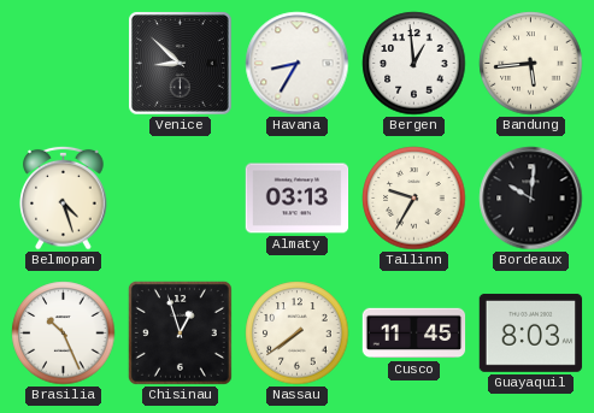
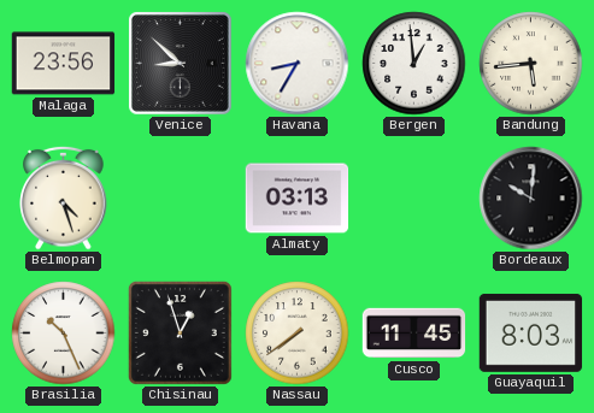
Malaga: none -> 23:56 (64, 64)
Tallinn: 9:35 -> none (414, 199)
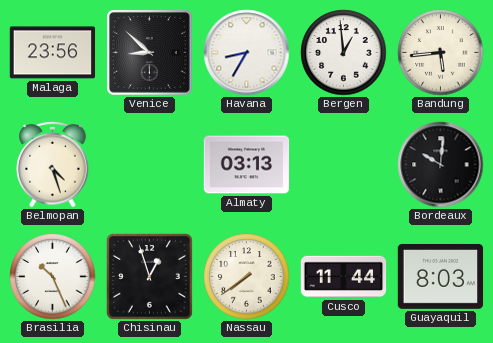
Cusco: 11:45 -> 11:44 (344, 277)
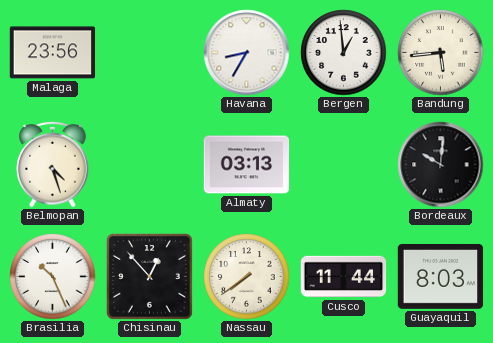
Venice: 8:52 -> none (150, 53)
Chisinau: 12:57 -> 12:53 (149, 276)
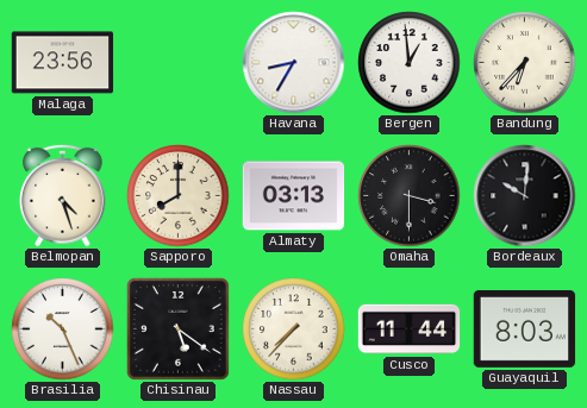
Bandung: 5:44 -> 6:37 (525, 63)
Sapporo: none -> 8:00 (179, 196)
Omaha: none -> 3:30 (410, 196)
Chisinau: 12:53 -> 5:21 (177, 328)
Nassau: 7:39 -> 7:37 (294, 329)
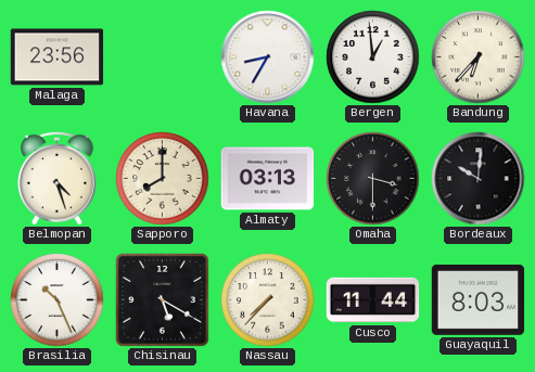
Chisinau: 5:21 -> 5:20 (162, 299)
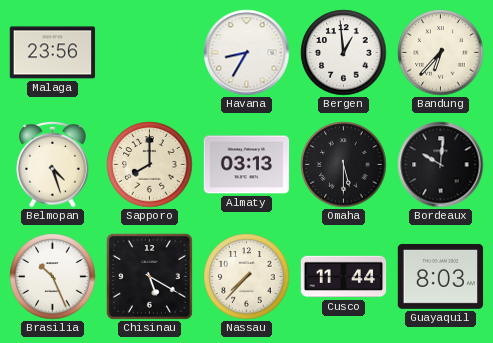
Omaha: 3:30 -> 5:30 (344, 165)
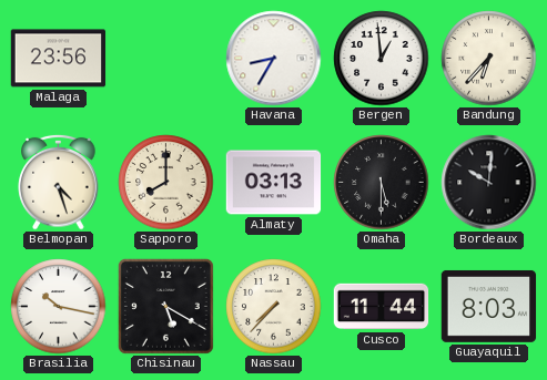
Brasilia: 10:26 -> 10:17 (59, 307)
